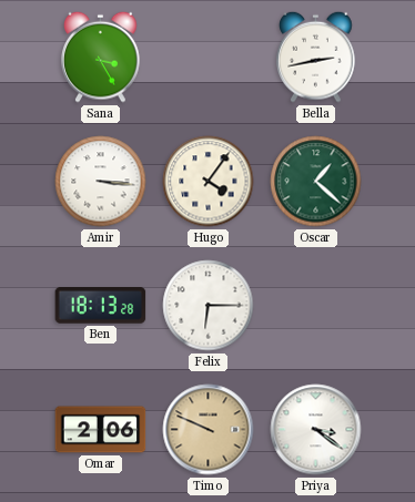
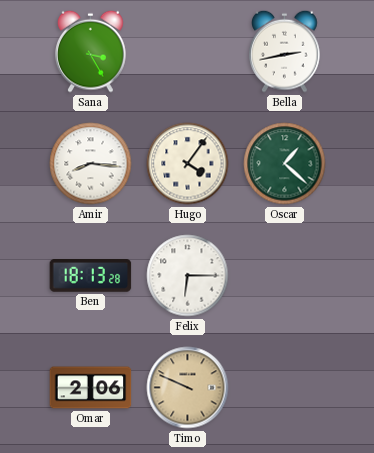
Amir: 3:16 -> 8:16 (91, 164)
Priya: 3:21 -> none (316, 430)
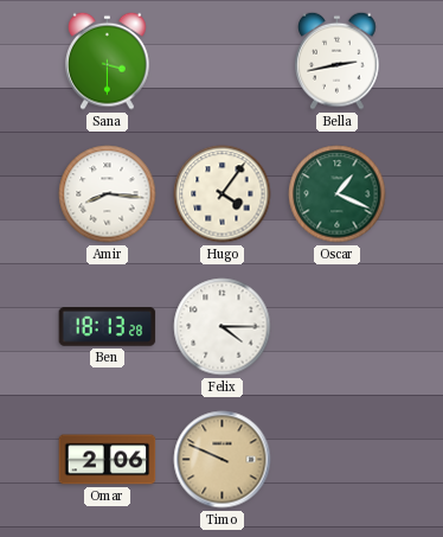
Sana: 3:25 -> 3:30 (108, 60)
Oscar: 1:22 -> 1:19 (338, 194)
Felix: 6:15 -> 4:15 (223, 327)
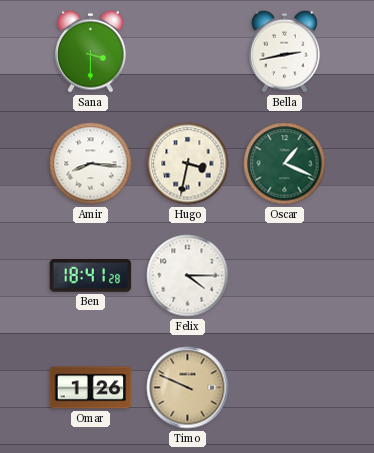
Hugo: 4:06 -> 3:32 (188, 164)
Ben: 18:13 -> 18:41 (91, 276)
Omar: 2:06 -> 1:26 (91, 388)
